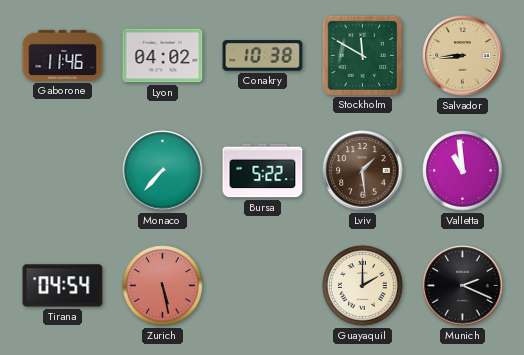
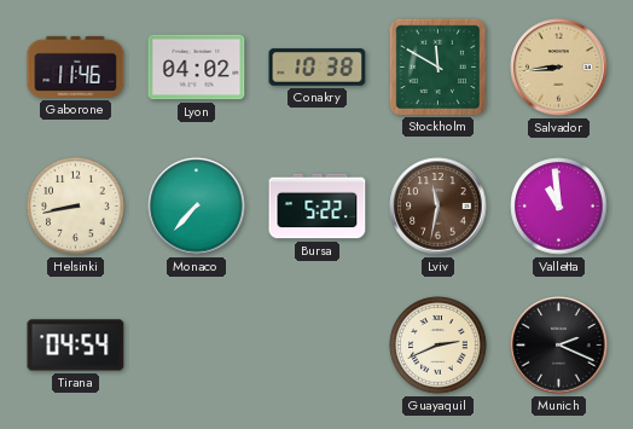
Helsinki: none -> 8:43 (76, 207)
Lviv: 1:29 -> 11:32 (439, 207)
Zurich: 5:28 -> none (163, 286)
Guayaquil: 2:00 -> 2:41 (439, 346)
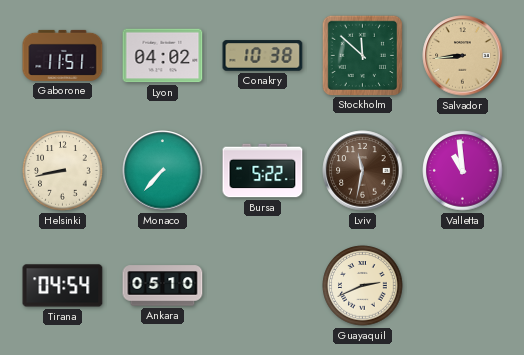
Gaborone: 11:46 -> 11:51 (63, 55)
Stockholm: 11:50 -> 11:52 (362, 55)
Ankara: none -> 05:10 (163, 286)
Munich: 2:19 -> none (559, 346)
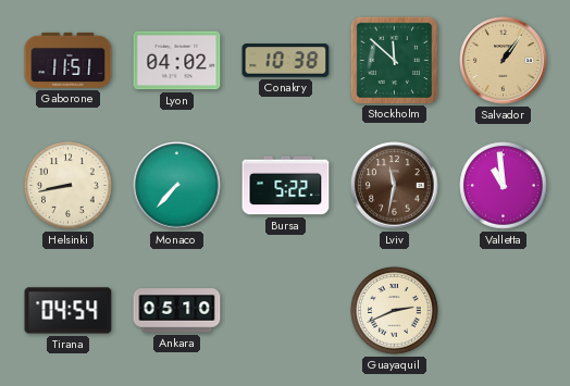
Salvador: 8:44 -> 1:06 (504, 61)
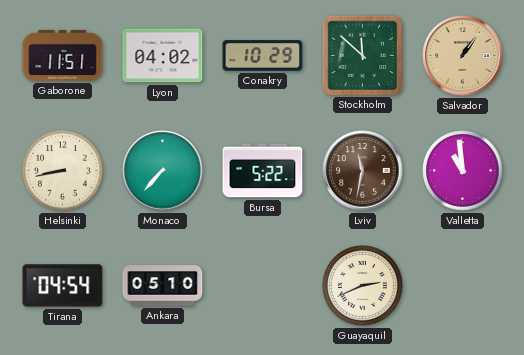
Conakry: 10:38 -> 10:29 (263, 56)
